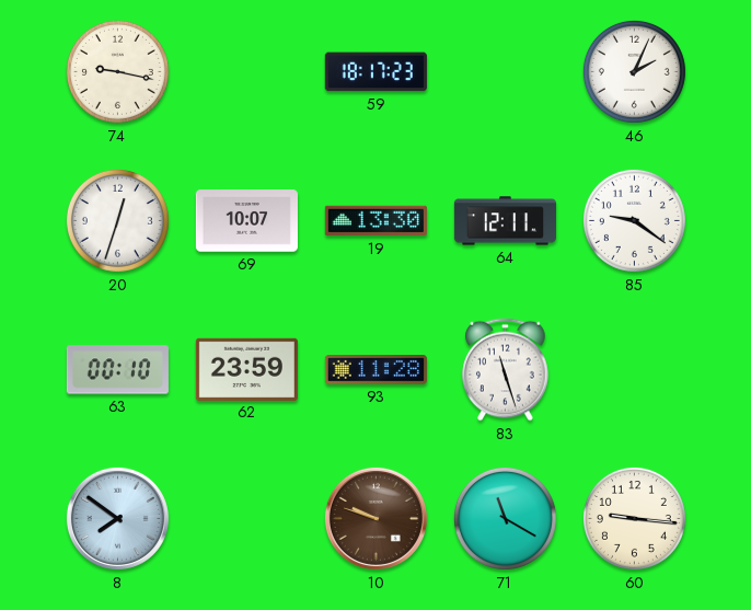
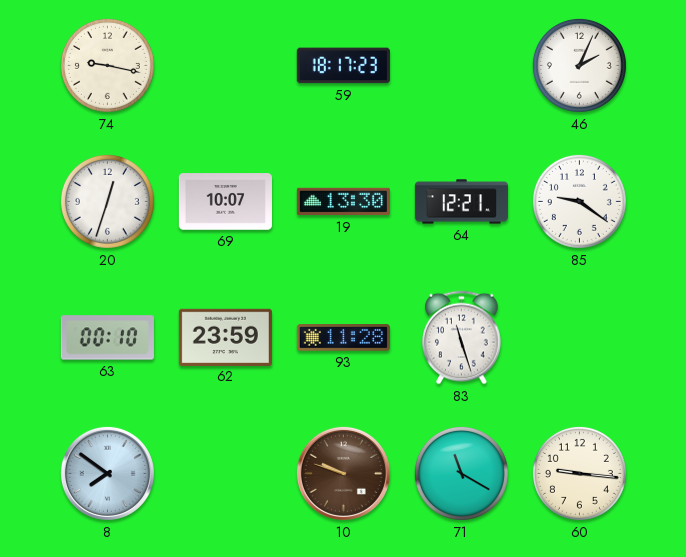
64: 12:11 -> 12:21 (461, 202)
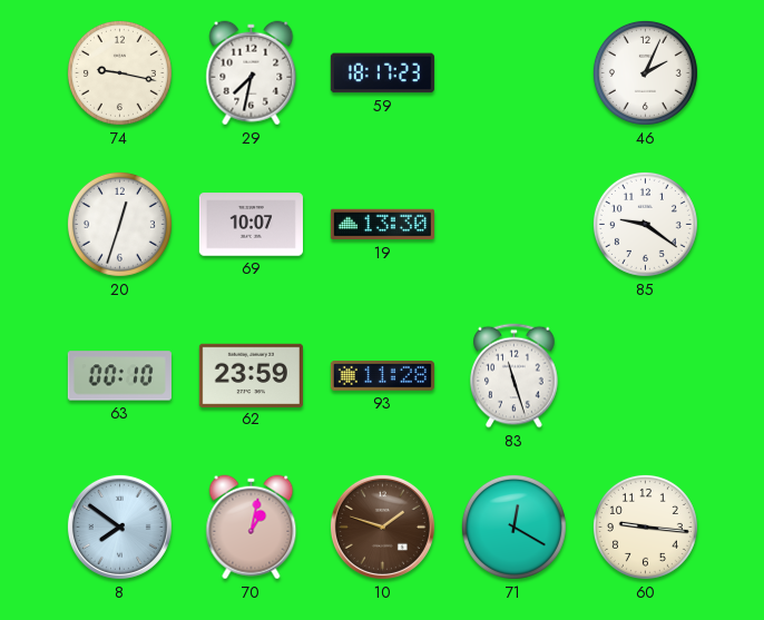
29: none -> 7:32 (252, 73)
64: 12:21 -> none (461, 202)
70: none -> 1:02 (252, 528)
10: 9:48 -> 1:48 (382, 526)
71: 11:20 -> 12:20 (513, 526)
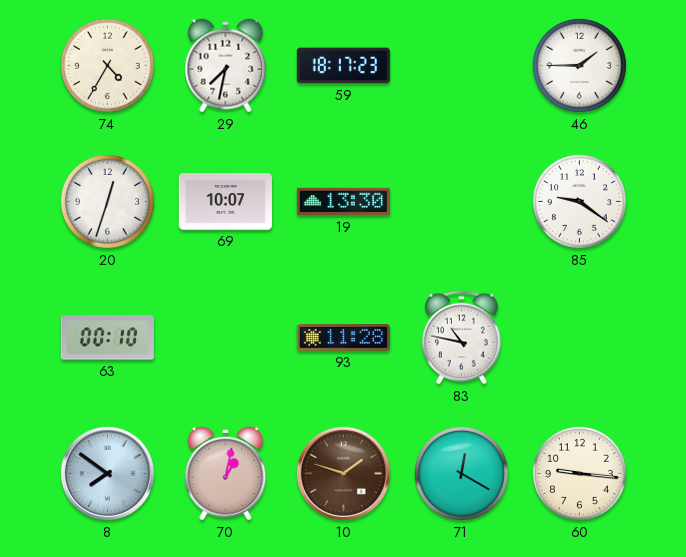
74: 9:17 -> 4:35 (107, 65)
46: 2:04 -> 1:45 (579, 65)
62: 23:59 -> none (251, 375)
83: 11:27 -> 10:47 (462, 338)
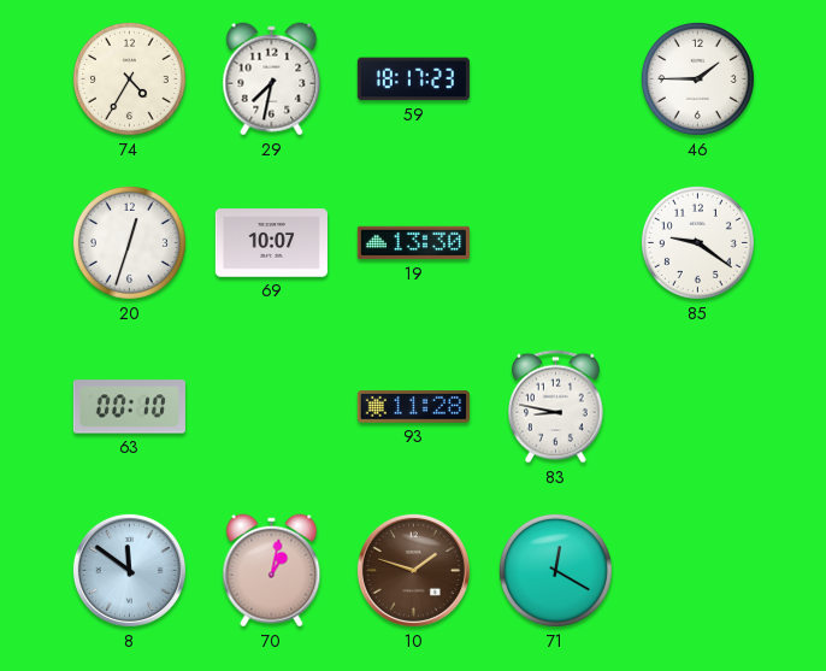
83: 10:47 -> 8:47 (556, 407)
8: 7:51 -> 11:51 (129, 570)
60: 9:16 -> none (579, 473)
